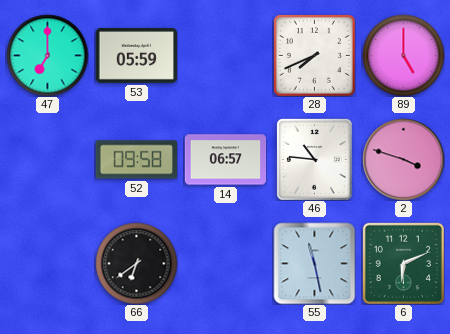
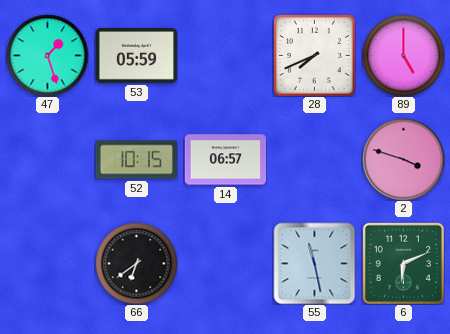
47: 7:00 -> 1:27 (47, 55)
52: 09:58 -> 10:15 (136, 160)
46: 10:46 -> none (314, 159)
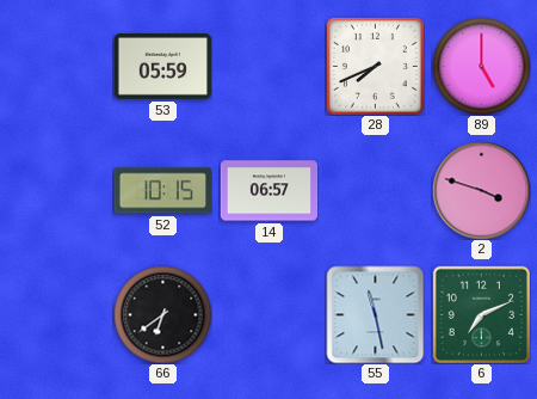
47: 1:27 -> none (47, 55)
6: 6:11 -> 7:11 (481, 314)
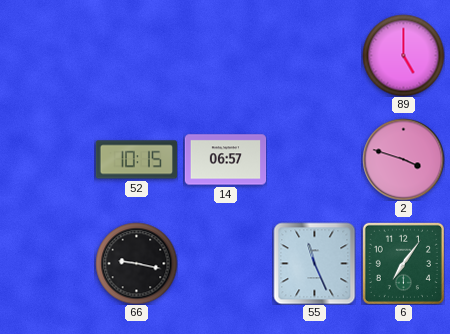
53: 05:59 -> none (162, 67)
28: 7:41 -> none (375, 66)
66: 6:39 -> 9:17 (136, 263)
55: 11:28 -> 11:26 (314, 263)
6: 7:11 -> 7:06 (403, 263)
